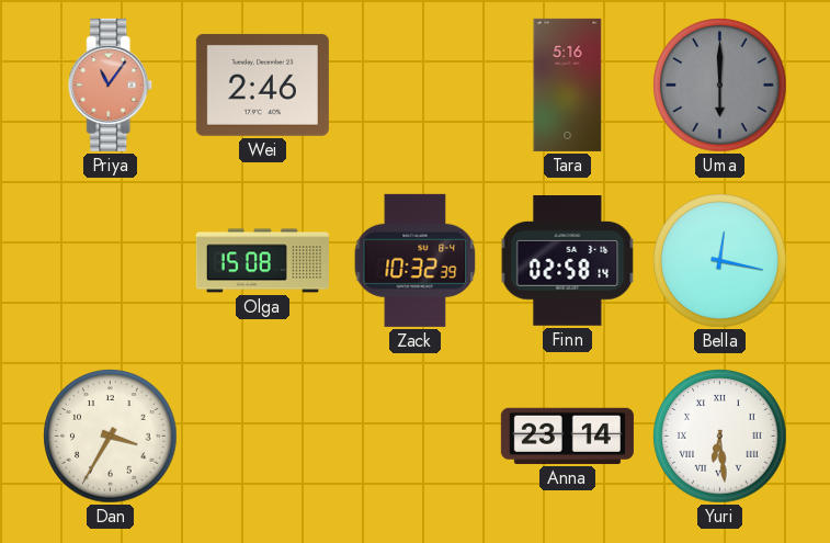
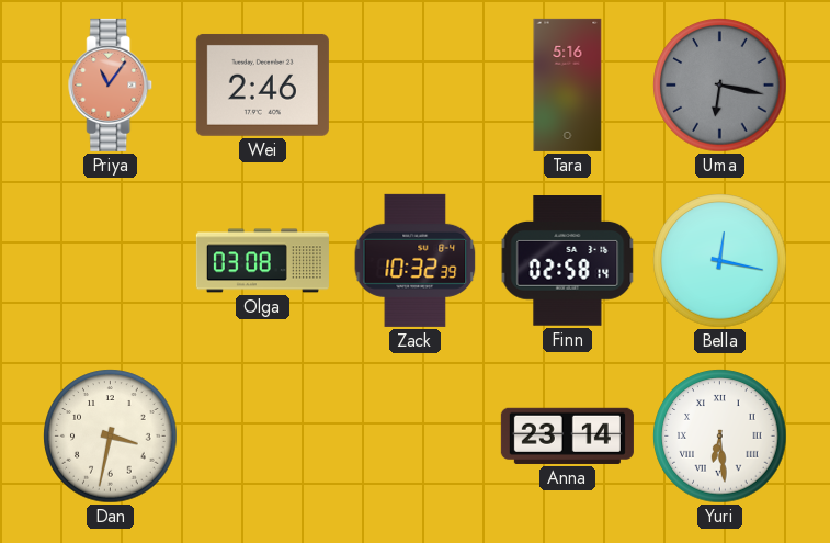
Uma: 6:00 -> 6:17 (720, 86)
Olga: 15:08 -> 03:08 (262, 261)
Dan: 3:35 -> 3:32 (111, 437)
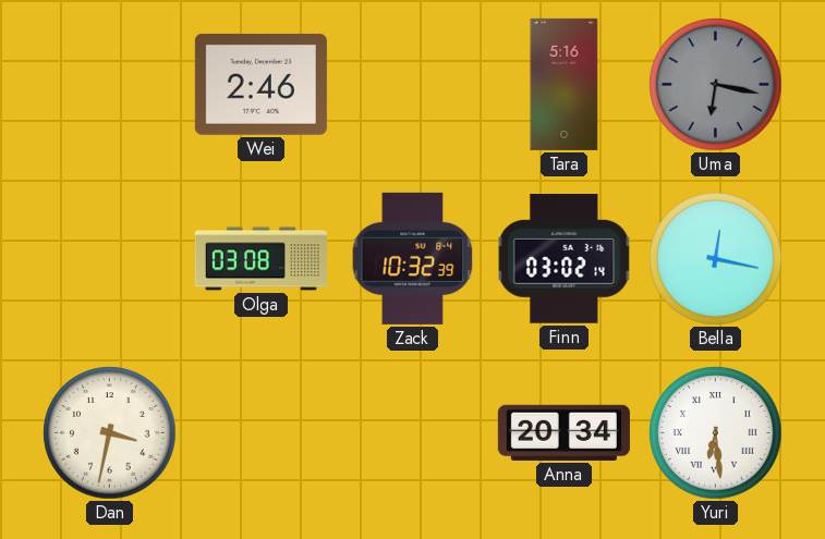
Priya: 11:06 -> none (111, 84)
Finn: 02:58 -> 03:02 (565, 259)
Anna: 23:14 -> 20:34 (563, 432)
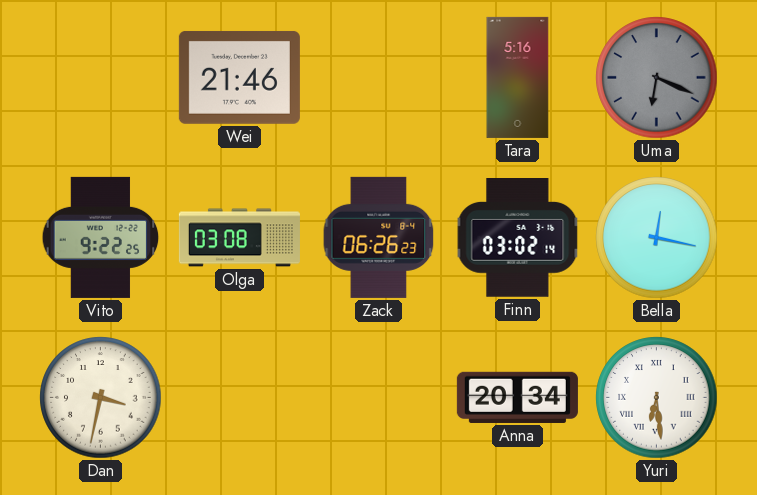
Wei: 2:46 -> 21:46 (239, 77)
Uma: 6:17 -> 6:19 (657, 78)
Vito: none -> 9:22 (101, 237)
Zack: 10:32 -> 06:26 (379, 237)
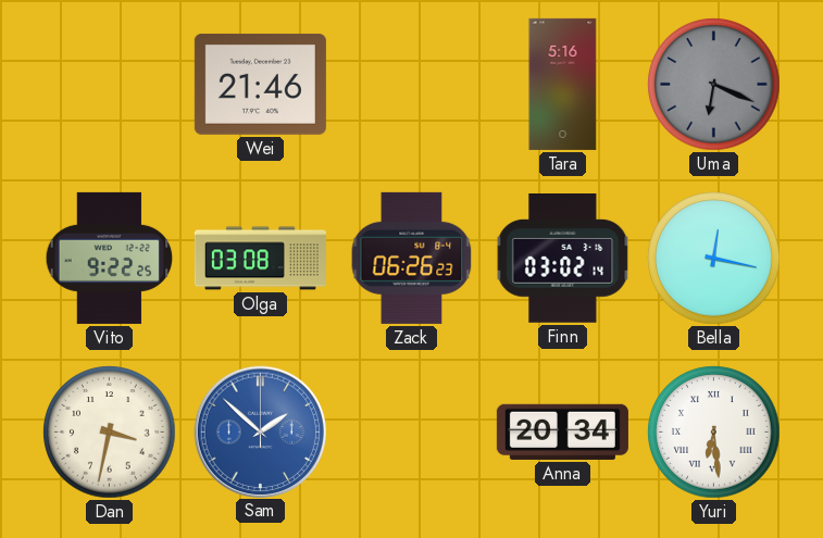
Sam: none -> 1:52 (260, 431)
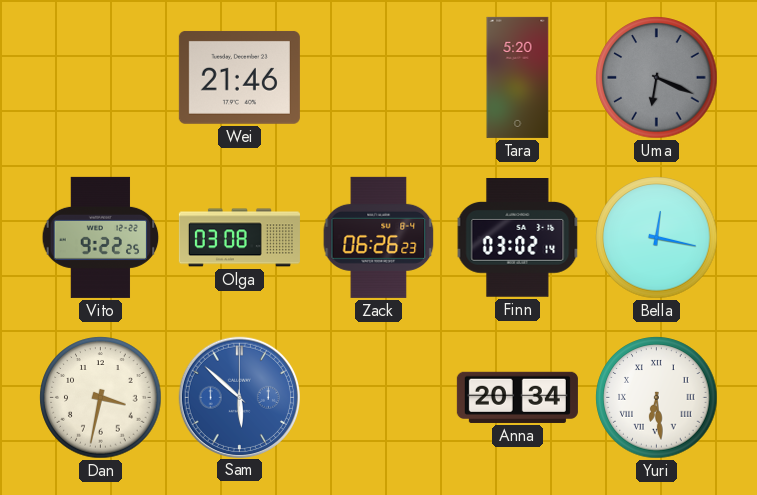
Tara: 5:16 -> 5:20 (518, 77)
Sam: 1:52 -> 5:52 (239, 397)
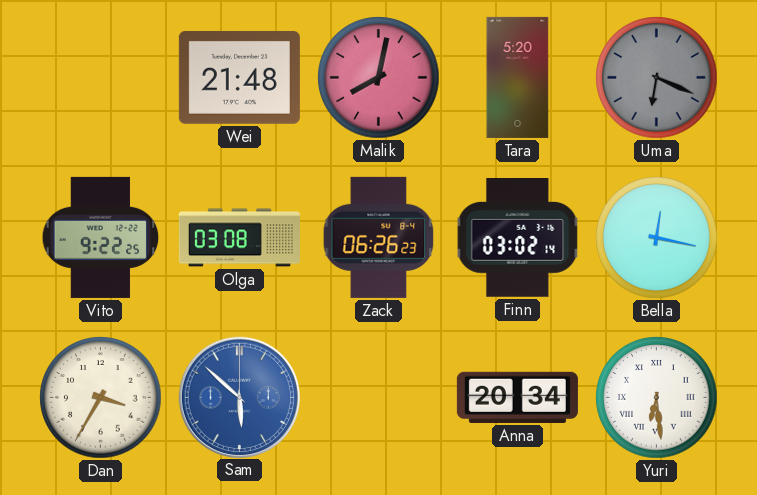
Wei: 21:46 -> 21:48 (239, 77)
Malik: none -> 8:02 (379, 78)
Dan: 3:32 -> 3:35 (101, 398)
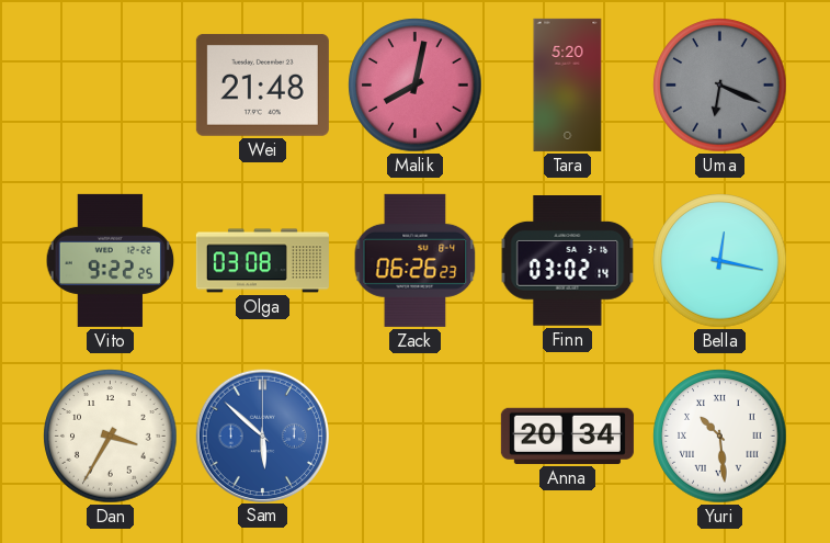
Yuri: 6:29 -> 10:29 (720, 437)
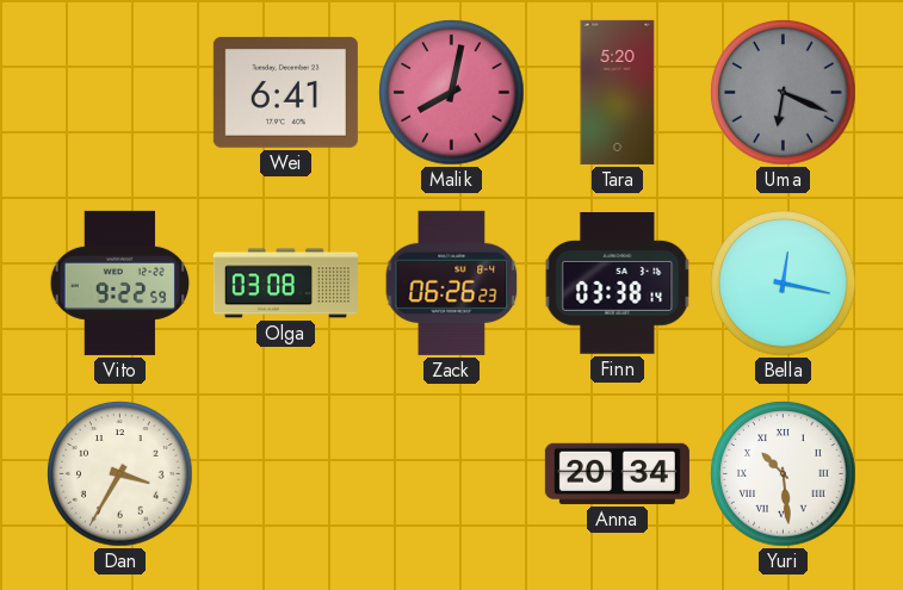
Wei: 21:48 -> 6:41 (285, 92)
Vito: 9:22:25 -> 9:22:59 (120, 282)
Finn: 03:02 -> 03:38 (618, 284)
Sam: 5:52 -> none (262, 435)
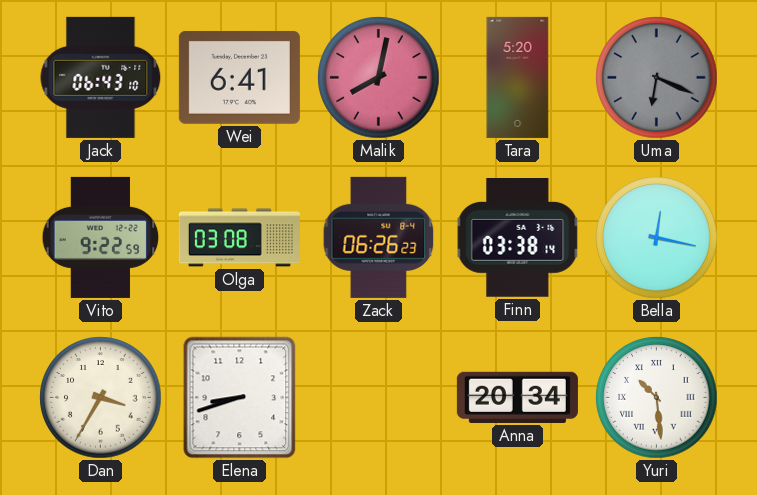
Jack: none -> 06:43 (101, 77)
Elena: none -> 8:42 (240, 398)
